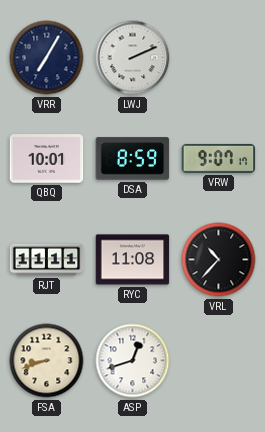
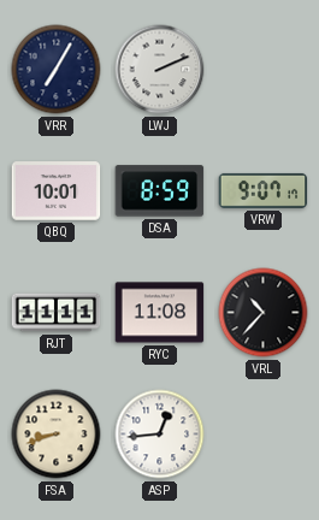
ASP: 12:42 -> 12:44 (160, 435)
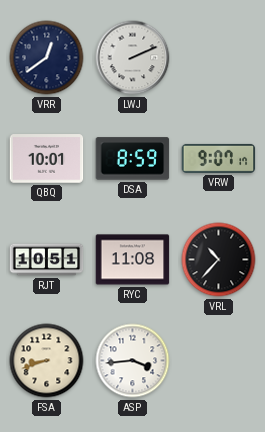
VRR: 7:05 -> 12:39 (47, 58)
RJT: 11:11 -> 10:51 (47, 260)
ASP: 12:44 -> 3:44 (133, 361)
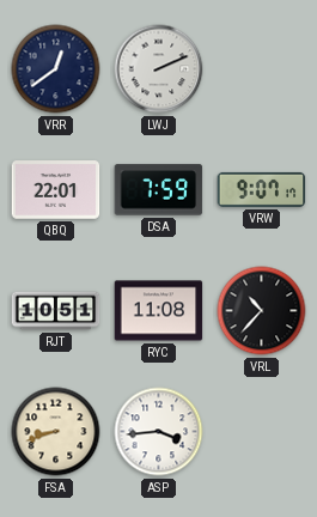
QBQ: 10:01 -> 22:01 (56, 190)
DSA: 8:59 -> 7:59 (159, 190)
